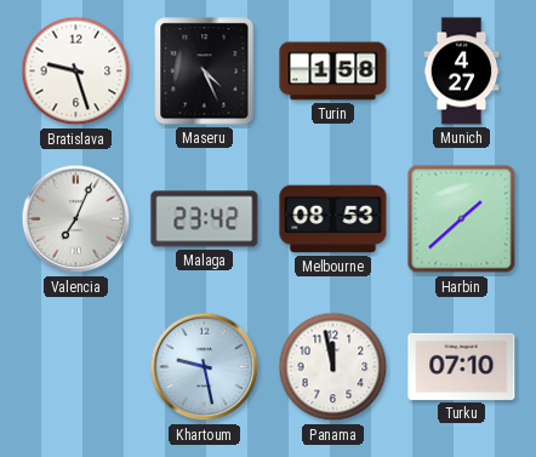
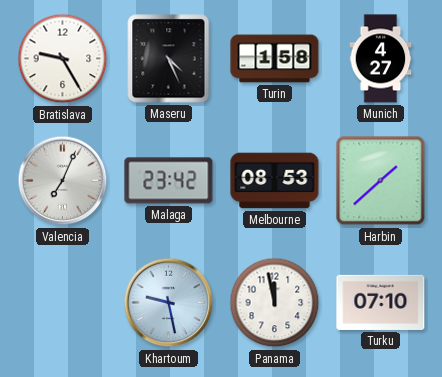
Bratislava: 9:27 -> 9:25 (63, 59)
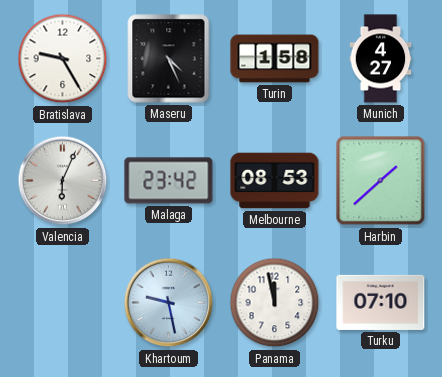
Valencia: 7:04 -> 6:04 (63, 181)
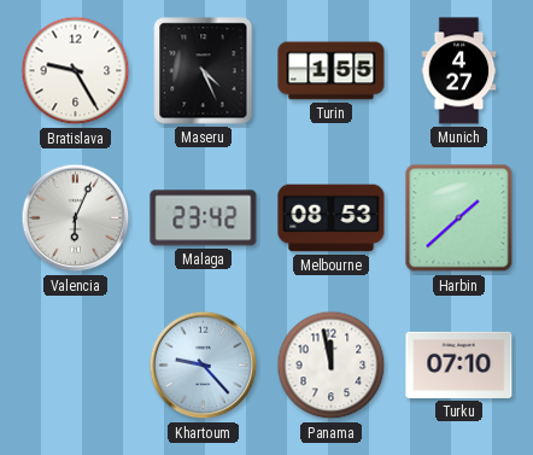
Turin: 1:58 -> 1:55 (332, 71)
Khartoum: 9:28 -> 9:23 (204, 366)
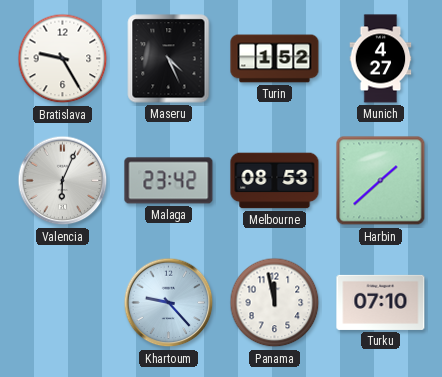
Turin: 1:55 -> 1:52 (275, 59)
